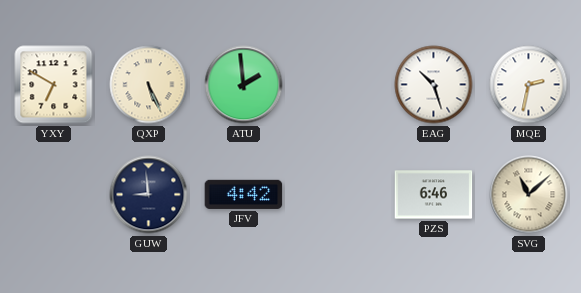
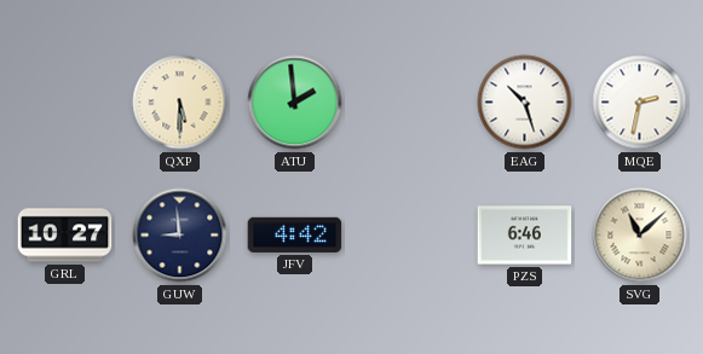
YXY: 6:50 -> none (54, 85)
QXP: 5:26 -> 5:30 (180, 103)
GRL: none -> 10:27 (65, 236)
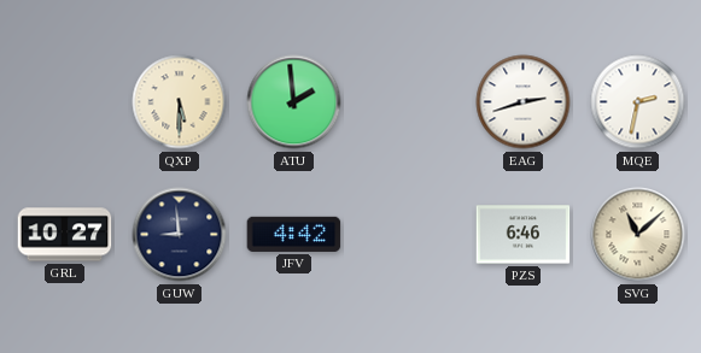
EAG: 10:27 -> 2:42 (524, 102)
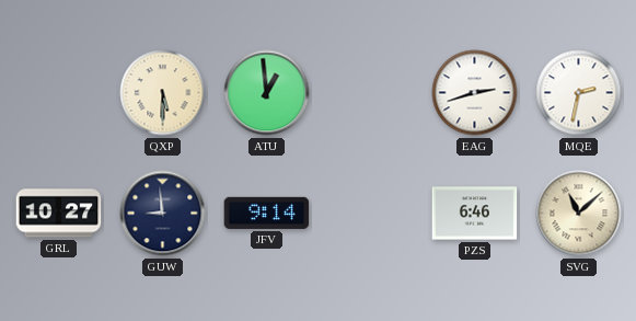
ATU: 1:59 -> 12:59 (267, 93)
JFV: 4:42 -> 9:14 (267, 213)
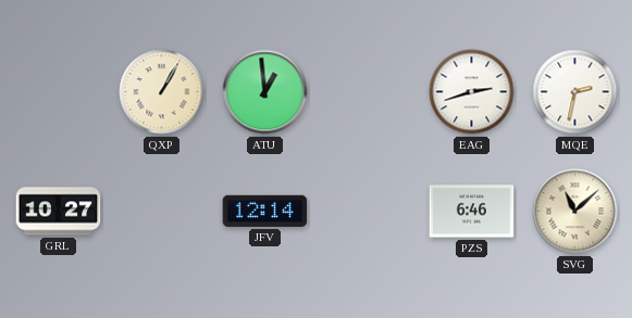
QXP: 5:30 -> 1:05 (162, 92)
GUW: 8:59 -> none (163, 214)
JFV: 9:14 -> 12:14 (265, 211)
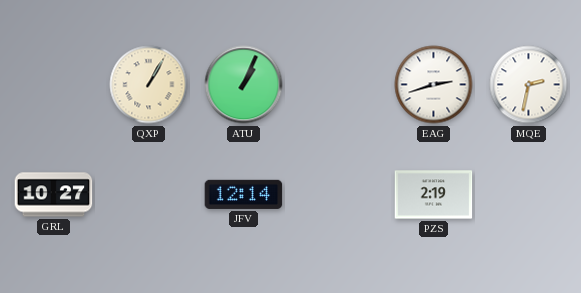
ATU: 12:59 -> 1:04 (244, 85)
PZS: 6:46 -> 2:19 (434, 195)
SVG: 11:08 -> none (575, 212)
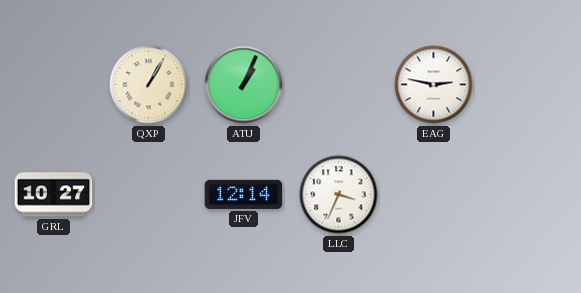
EAG: 2:42 -> 2:47 (434, 85)
MQE: 2:32 -> none (529, 85)
LLC: none -> 3:34 (339, 195)
PZS: 2:19 -> none (434, 195)
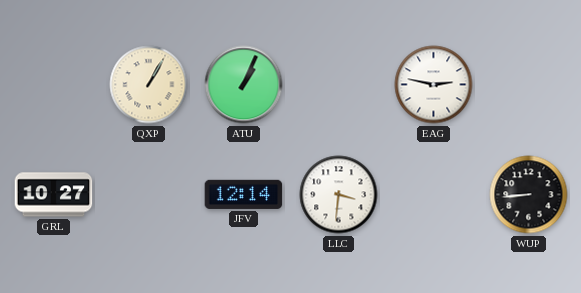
LLC: 3:34 -> 3:31 (339, 195)
WUP: none -> 8:44 (529, 195)
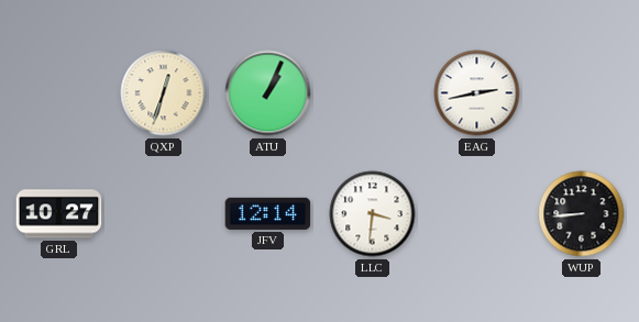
QXP: 1:05 -> 12:33 (164, 93)
EAG: 2:47 -> 2:43 (477, 93)
